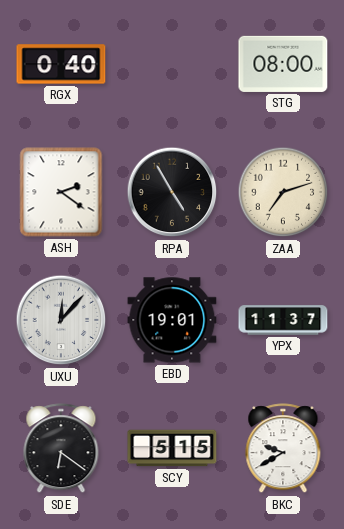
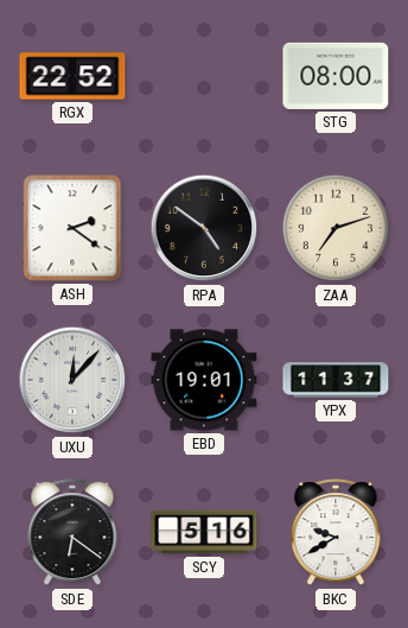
RGX: 0:40 -> 22:52 (72, 76)
RPA: 4:55 -> 4:51 (204, 228)
SCY: 5:15 -> 5:16 (204, 532)
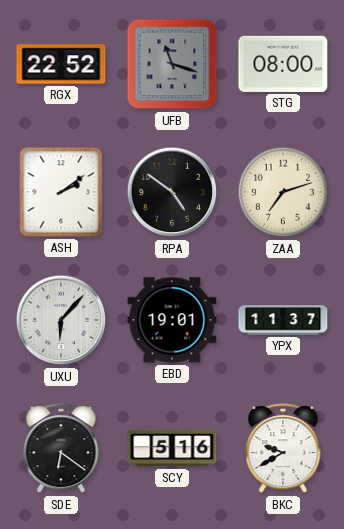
UFB: none -> 11:18 (172, 64)
ASH: 2:21 -> 2:09 (61, 192)
UXU: 12:07 -> 6:07 (61, 320)
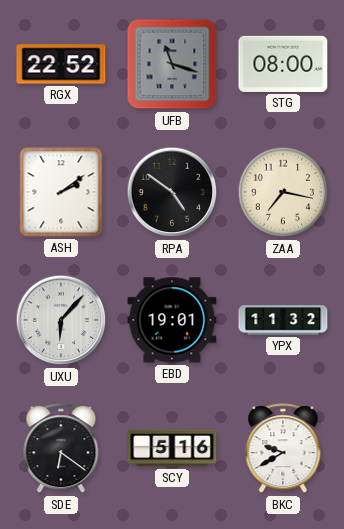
ZAA: 7:12 -> 7:17 (283, 192)
YPX: 11:37 -> 11:32 (283, 320)
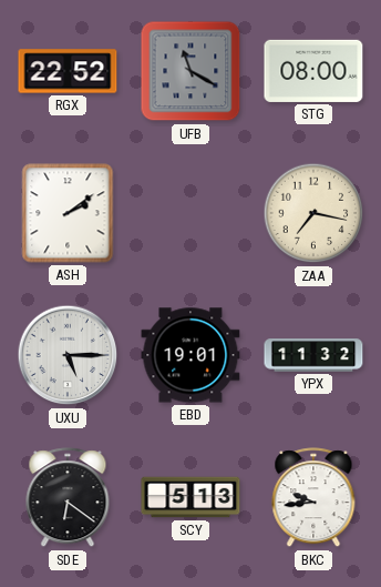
UFB: 11:18 -> 11:20 (190, 71)
RPA: 4:51 -> none (172, 192)
UXU: 6:07 -> 5:15 (68, 355)
SCY: 5:16 -> 5:13 (190, 497)
BKC: 9:40 -> 9:44 (313, 498)
